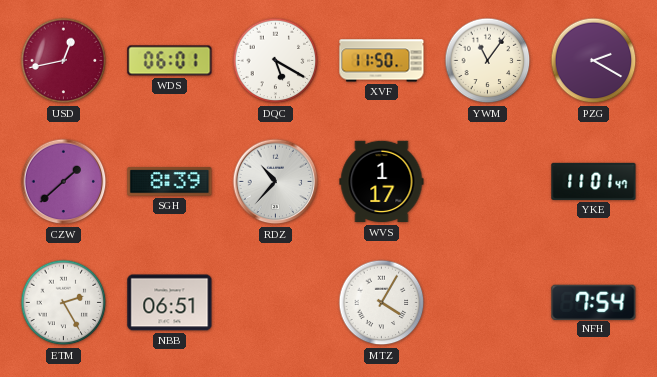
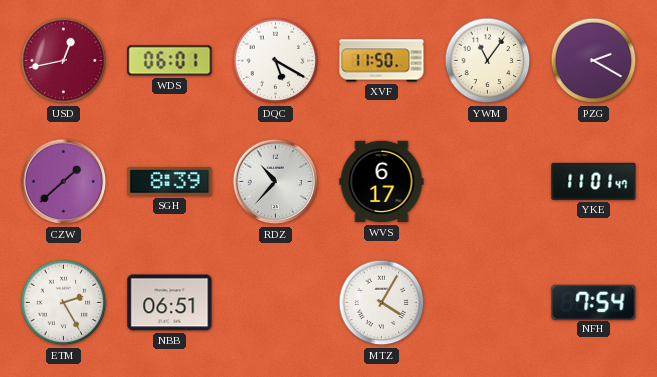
WVS: 1:17 -> 6:17 (382, 182)
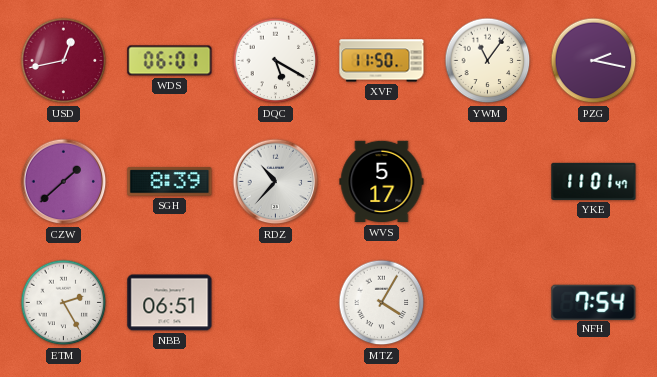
PZG: 2:20 -> 2:17 (594, 61)
WVS: 6:17 -> 5:17 (382, 182)
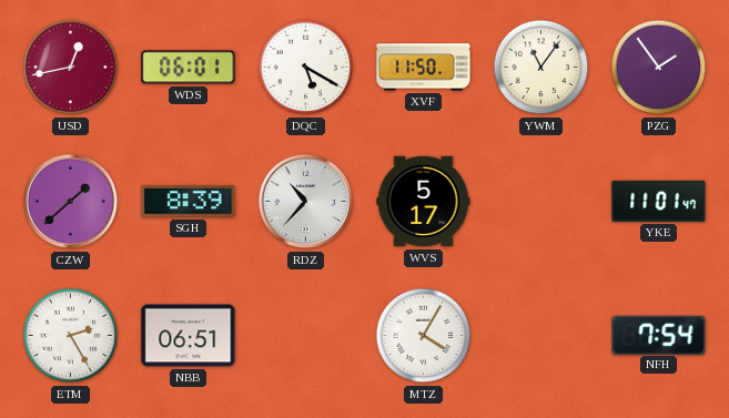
PZG: 2:17 -> 1:54 (659, 68)
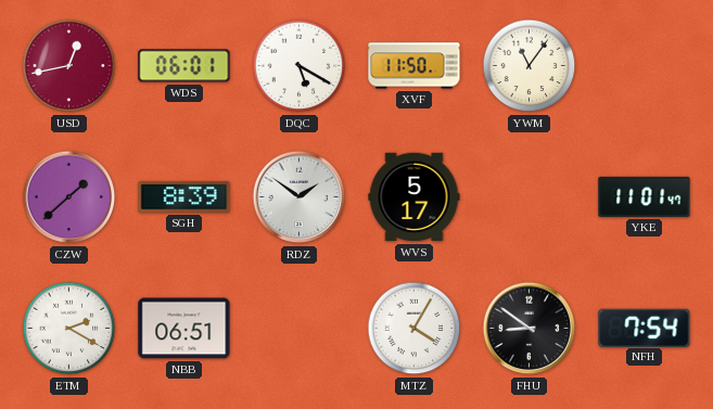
PZG: 1:54 -> none (659, 68)
RDZ: 10:37 -> 1:51 (300, 197)
ETM: 2:25 -> 2:20 (69, 329)
FHU: none -> 8:51 (530, 329)
